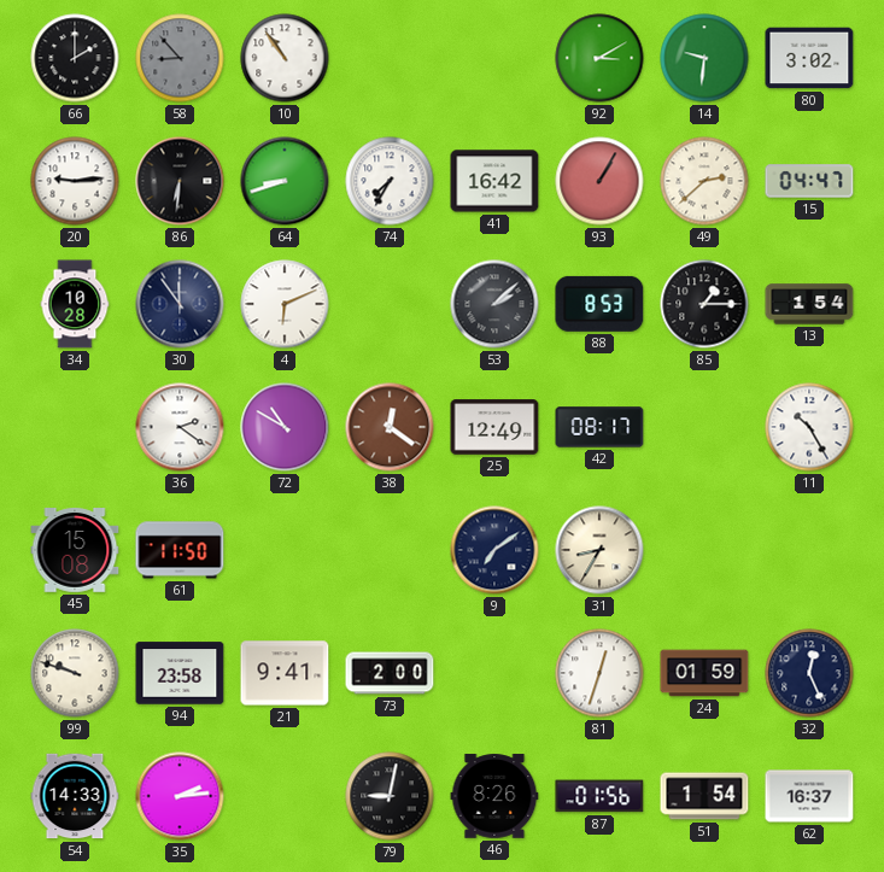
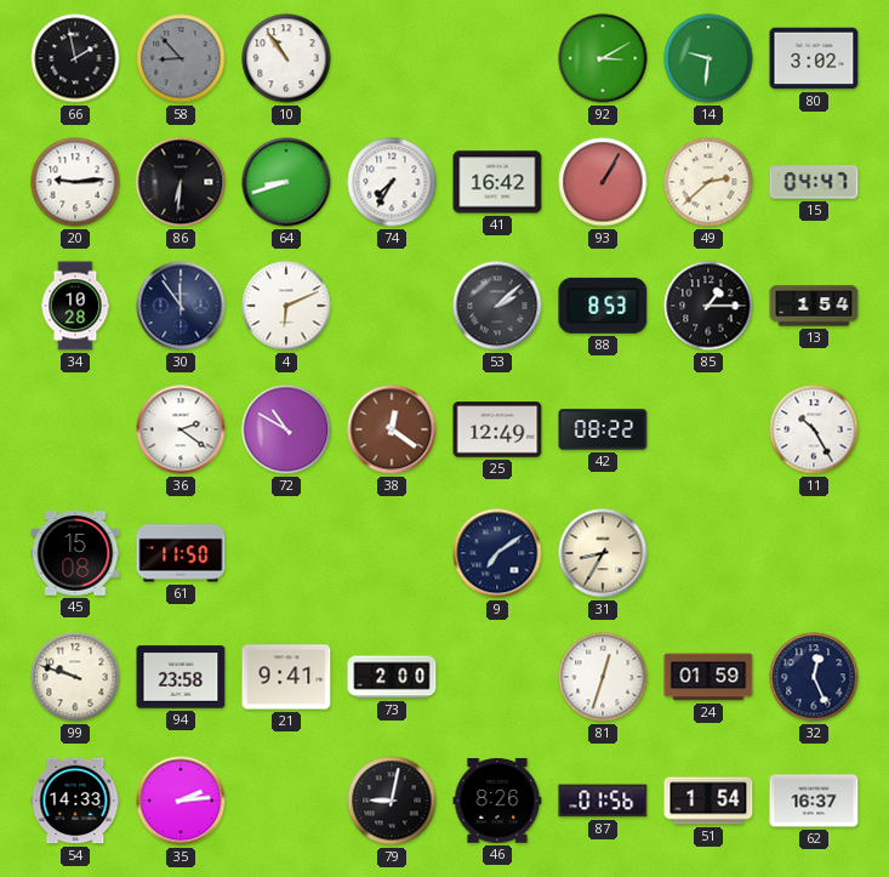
66: 2:00 -> 1:58 (75, 58)
42: 08:17 -> 08:22 (603, 429)
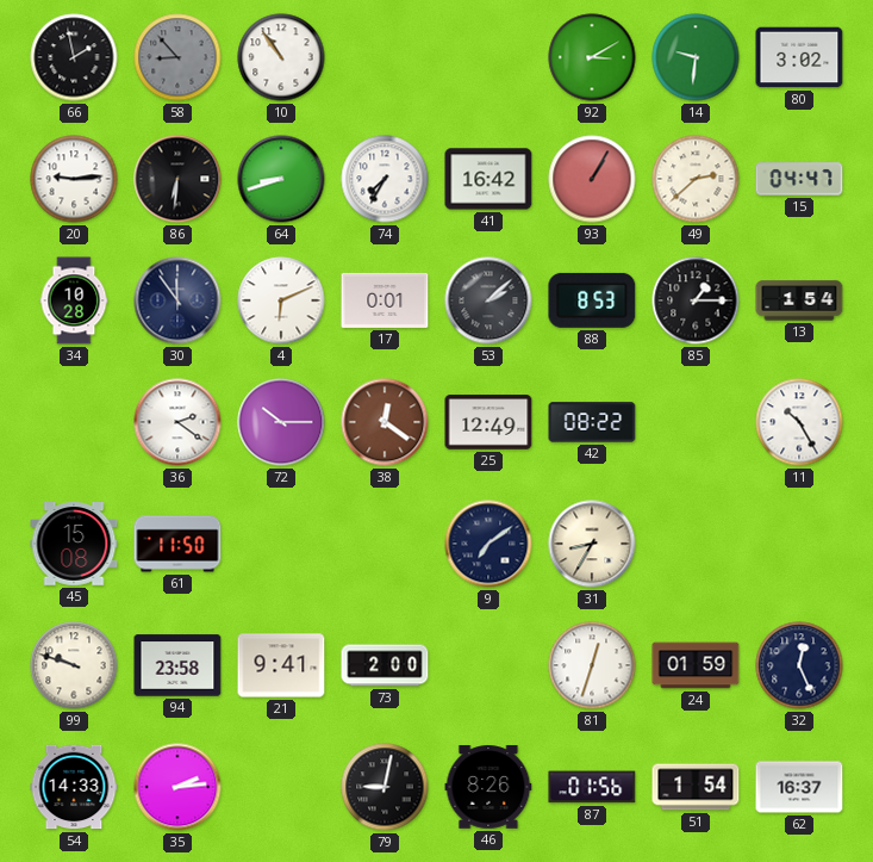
17: none -> 0:01 (385, 300)
72: 10:50 -> 10:15 (281, 422)
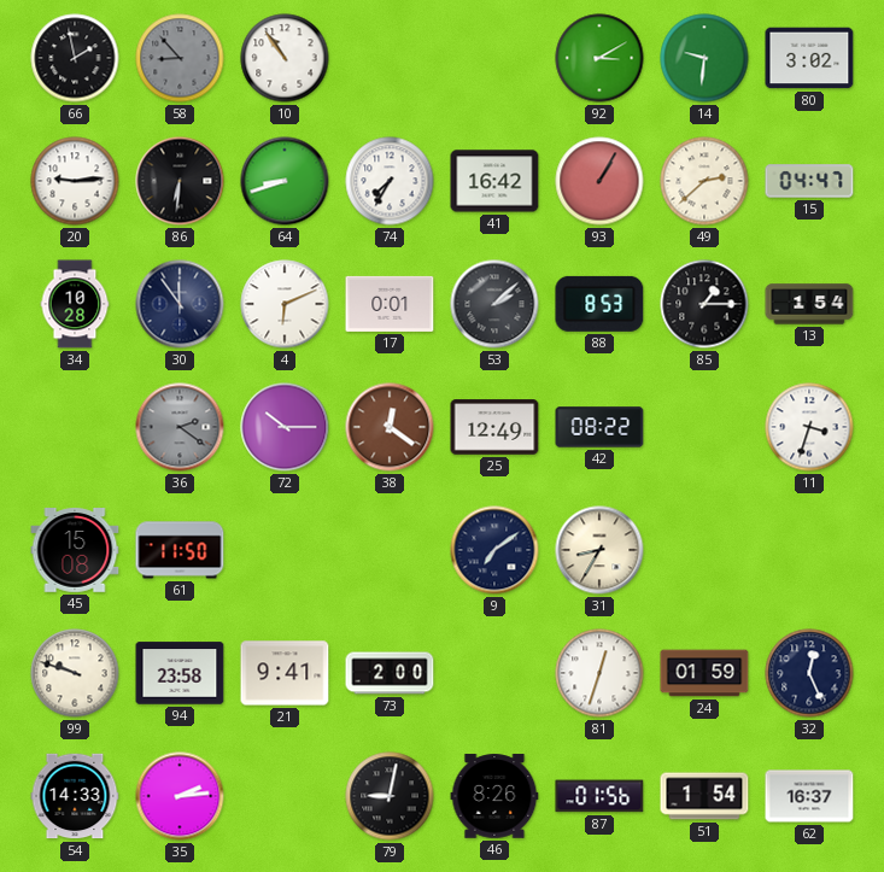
36 dial: white -> grey (180, 427)
11: 10:25 -> 3:33 (809, 427)
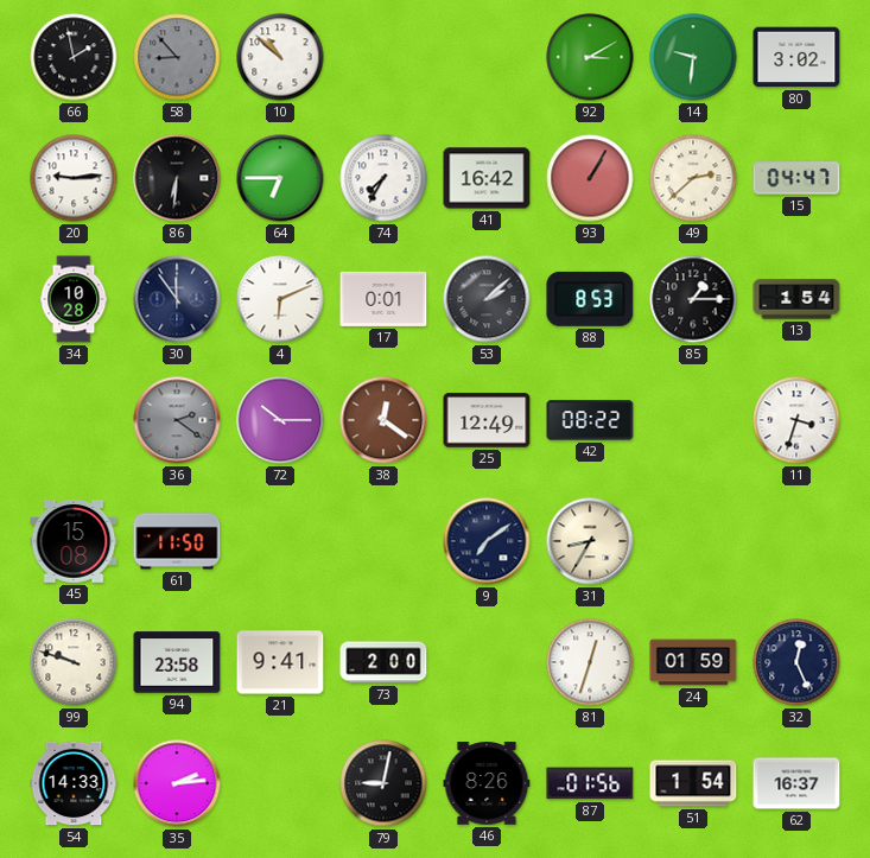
10: 10:54 -> 10:52 (280, 57)
64: 8:42 -> 6:45 (280, 178)
